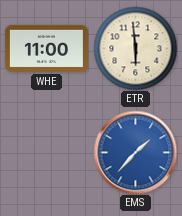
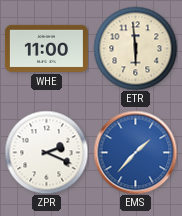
ZPR: none -> 2:19 (46, 152)
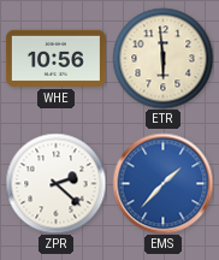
WHE: 11:00 -> 10:56 (55, 58)
ZPR: 2:19 -> 2:22 (55, 183)
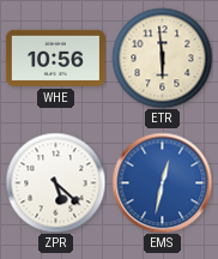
ZPR: 2:22 -> 5:22 (55, 182)
EMS: 1:37 -> 12:32 (162, 182)
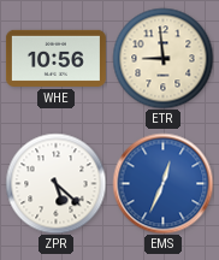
ETR: 5:59 -> 8:59 (162, 58)
EMS: 12:32 -> 12:34 (162, 183)
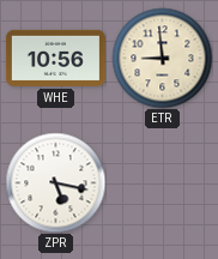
ZPR: 5:22 -> 5:17 (55, 182)
EMS: 12:34 -> none (162, 183)
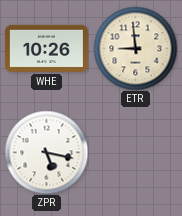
WHE: 10:56 -> 10:26 (46, 48)
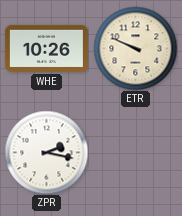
ETR: 8:59 -> 9:49 (135, 48)
ZPR: 5:17 -> 2:17 (46, 152)
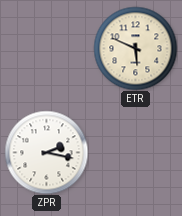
WHE: 10:26 -> none (46, 48)
ETR: 9:49 -> 5:49 (135, 48)
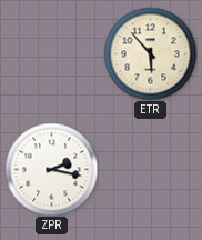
ETR: 5:49 -> 5:53 (150, 53)
